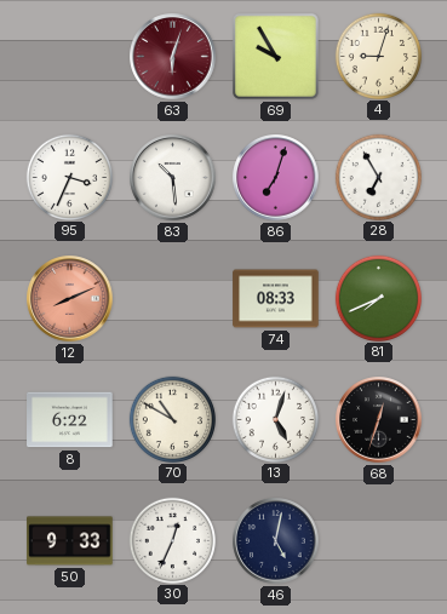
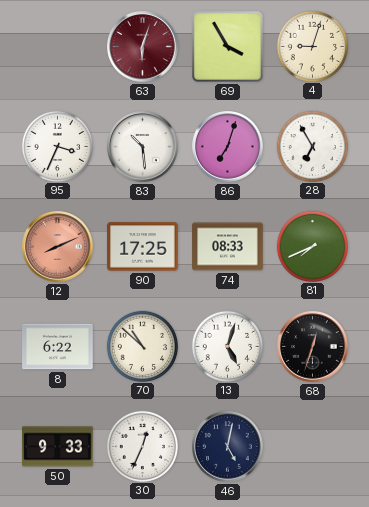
69: 9:55 -> 3:55 (227, 46)
90: none -> 17:25 (143, 247)
70: 10:50 -> 10:52 (142, 346)
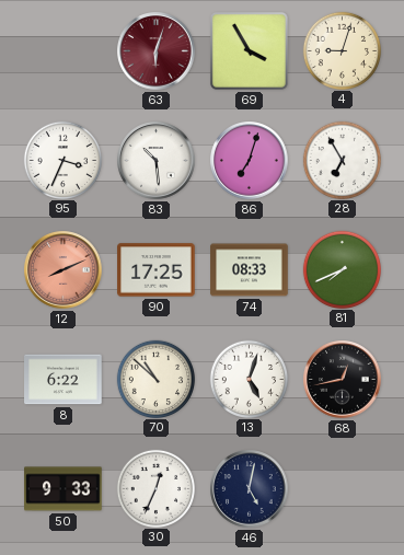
68: 12:33 -> 12:43 (343, 380)
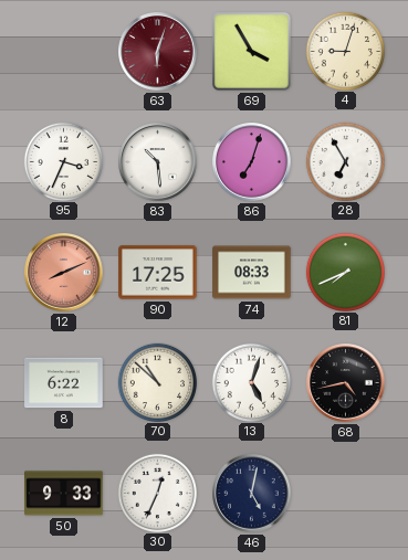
68: 12:43 -> 4:43 (346, 383)
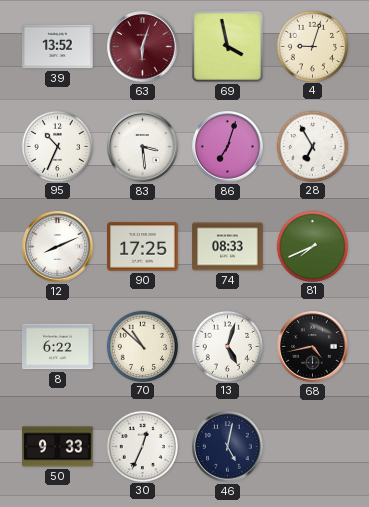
39: none -> 13:52 (58, 47)
69: 3:55 -> 3:58 (227, 46)
95: 3:34 -> 10:34 (57, 146)
83: 10:29 -> 3:29 (143, 147)
12 dial: salmon -> white (58, 247)
